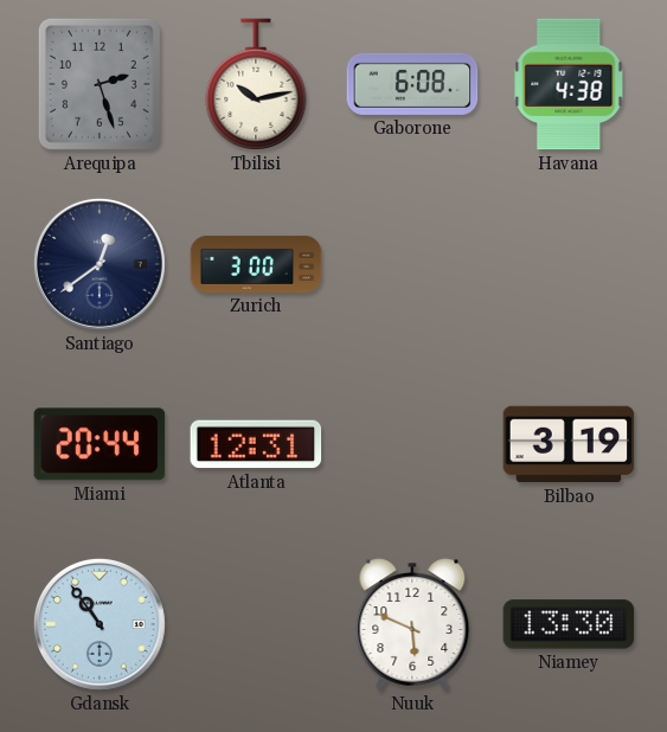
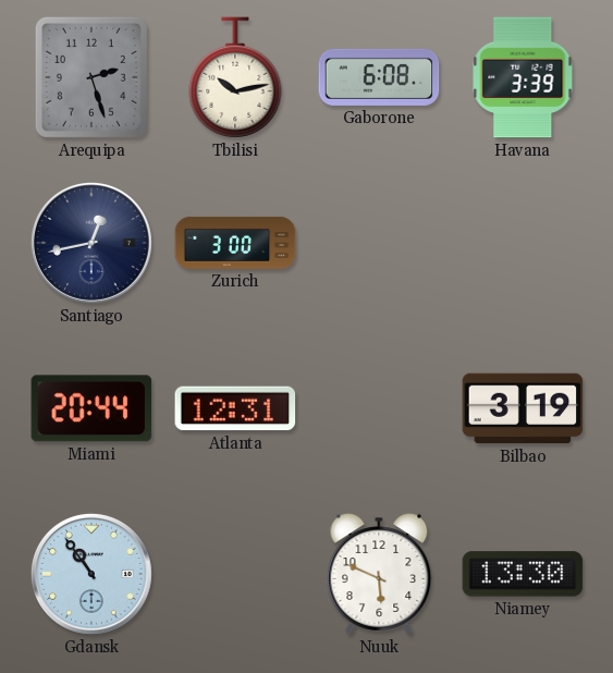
Havana: 4:38 -> 3:39 (523, 77)
Santiago: 12:39 -> 12:43 (91, 243)
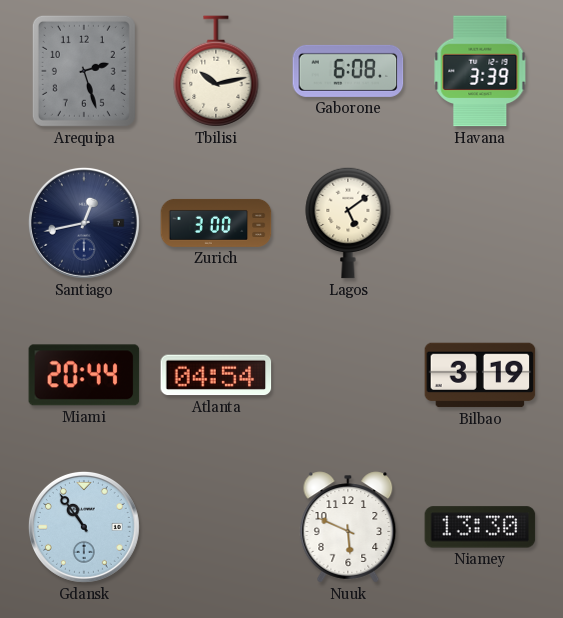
Lagos: none -> 5:09 (348, 223)
Atlanta: 12:31 -> 04:54 (216, 375)
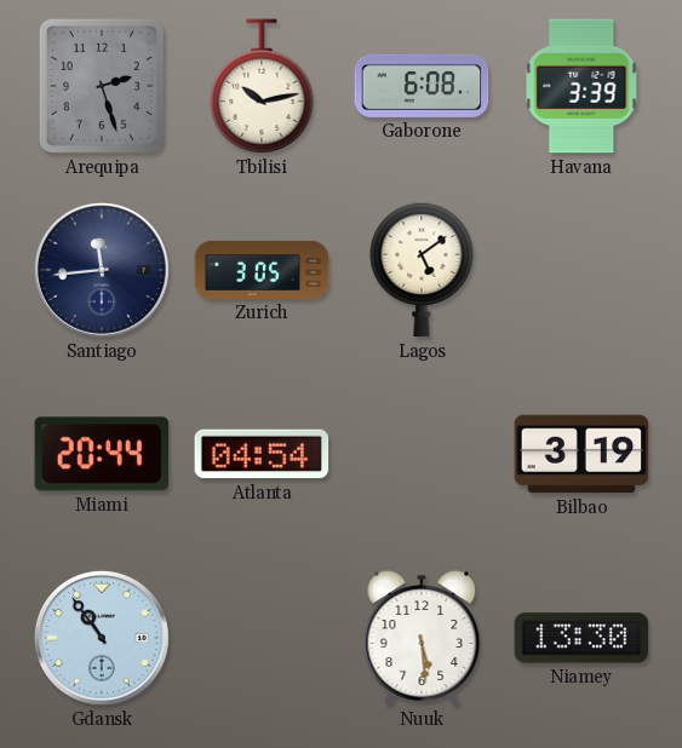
Santiago: 12:43 -> 11:44 (102, 270)
Zurich: 3:00 -> 3:05 (262, 270)
Nuuk: 5:49 -> 5:29 (422, 638)
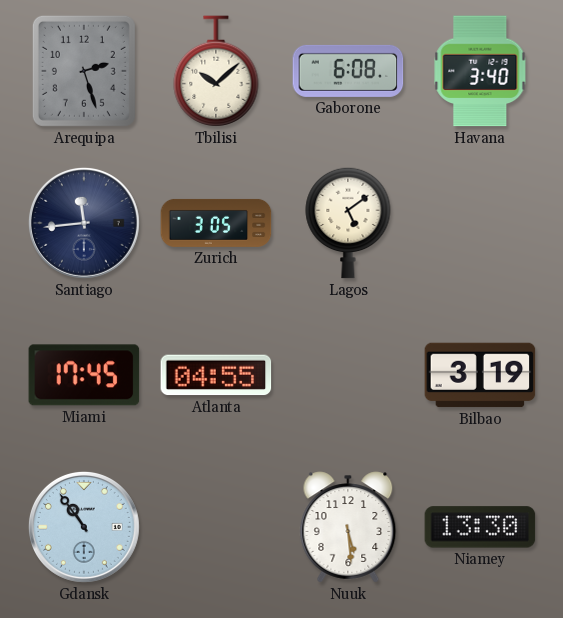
Tbilisi: 10:13 -> 10:08 (216, 71)
Havana: 3:39 -> 3:40 (480, 71)
Miami: 20:44 -> 17:45 (84, 375)
Atlanta: 04:54 -> 04:55 (216, 375)
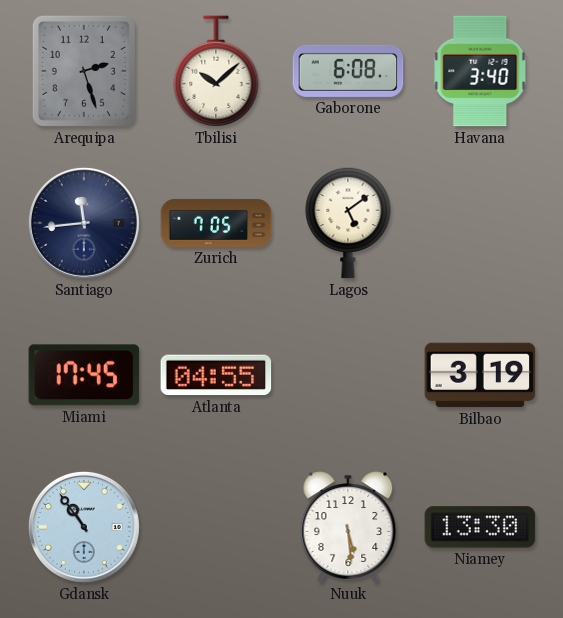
Zurich: 3:05 -> 7:05 (216, 223)
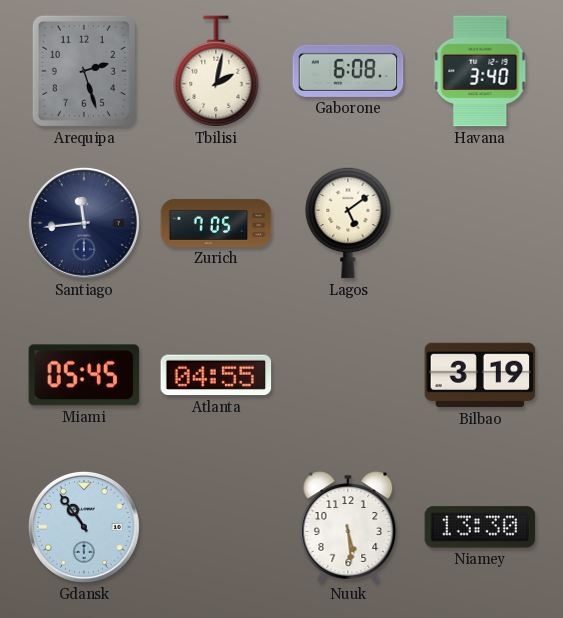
Tbilisi: 10:08 -> 2:02 (216, 71)
Miami: 17:45 -> 05:45 (84, 375)
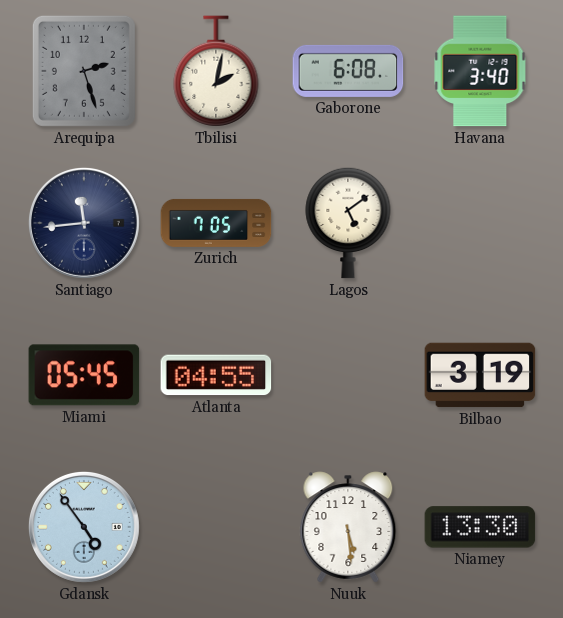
Gdansk: 10:54 -> 4:54 (84, 527)
